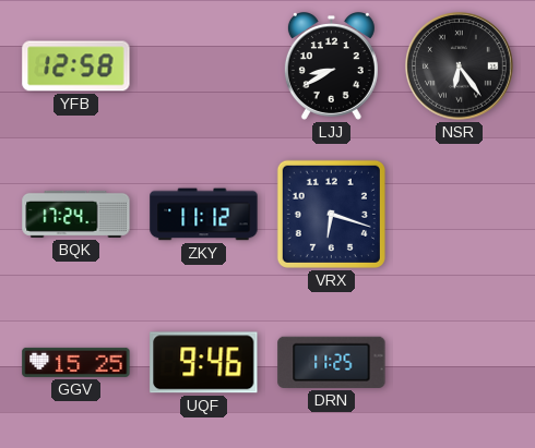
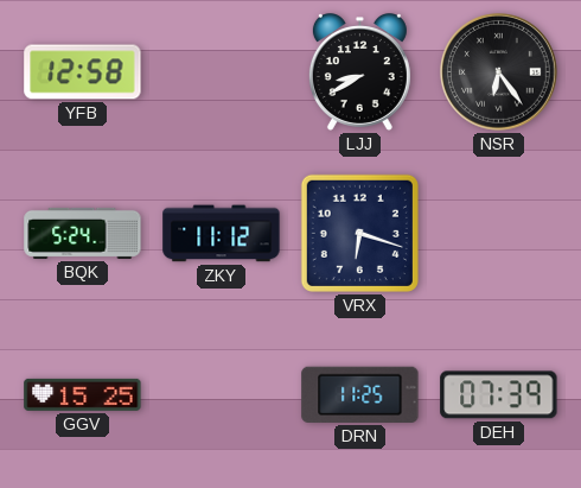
BQK: 17:24 -> 5:24 (83, 233)
UQF: 9:46 -> none (204, 363)
DEH: none -> 07:39 (499, 395)
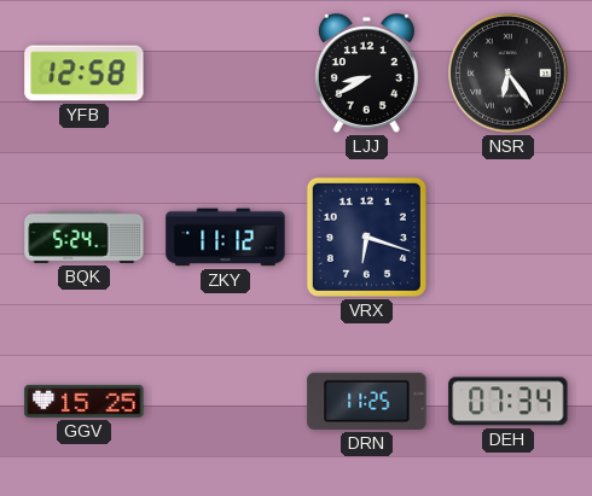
DEH: 07:39 -> 07:34 (509, 402)
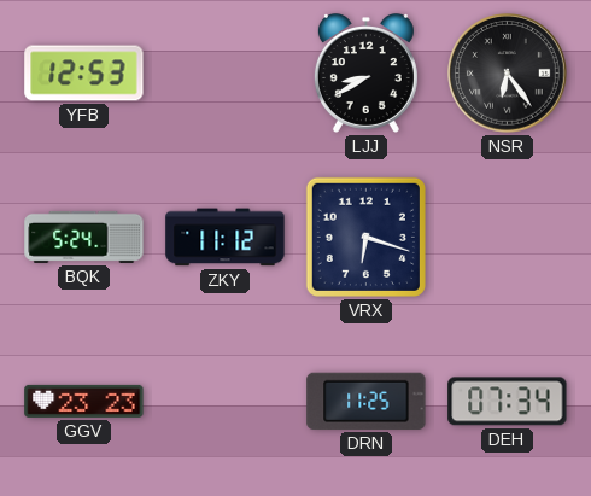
YFB: 12:58 -> 12:53 (84, 74)
GGV: 15:25 -> 23:23 (84, 401)
